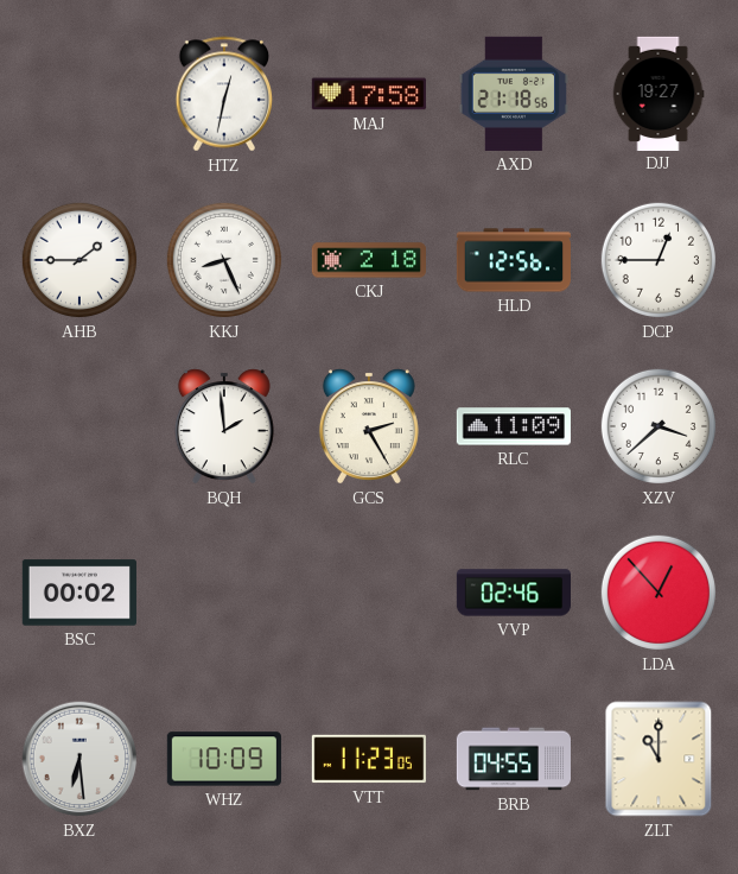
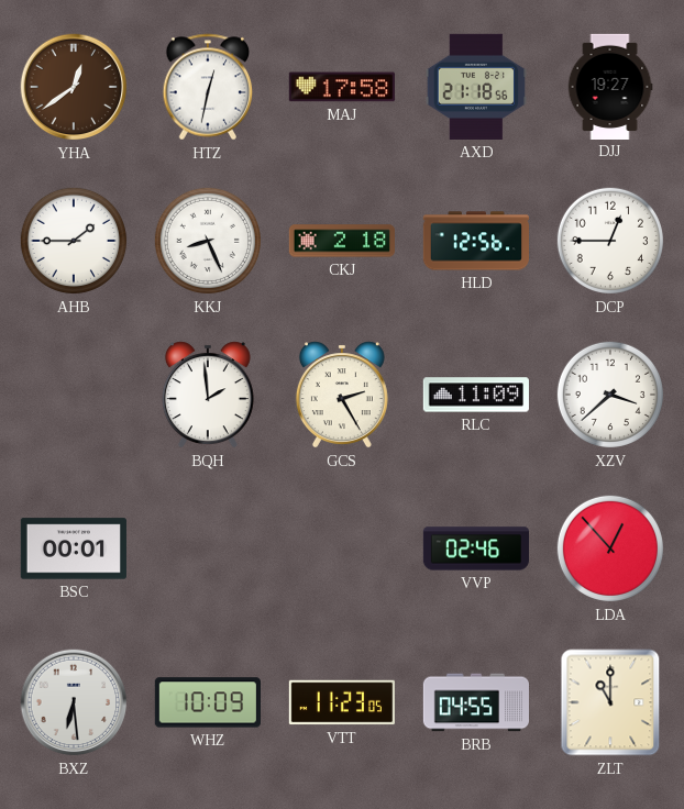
YHA: none -> 12:39 (74, 87)
BSC: 00:02 -> 00:01 (74, 548)
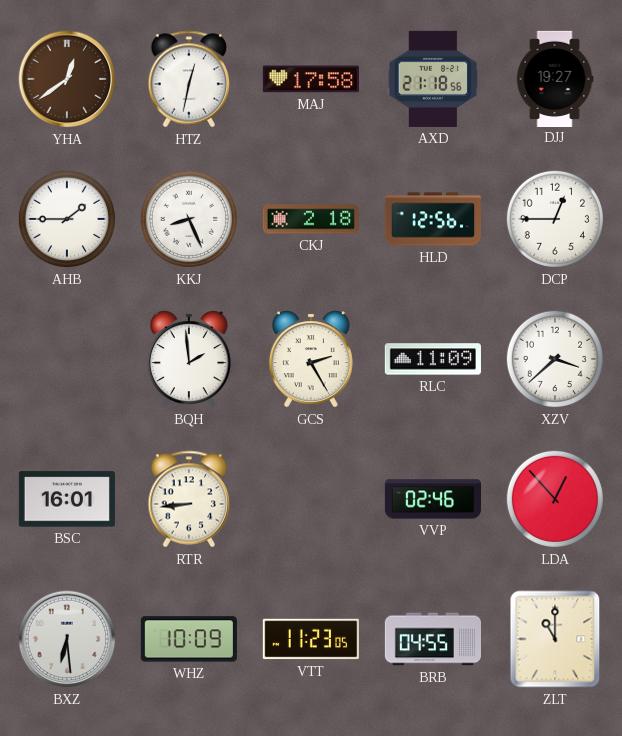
BSC: 00:01 -> 16:01 (67, 499)
RTR: none -> 8:44 (189, 499)
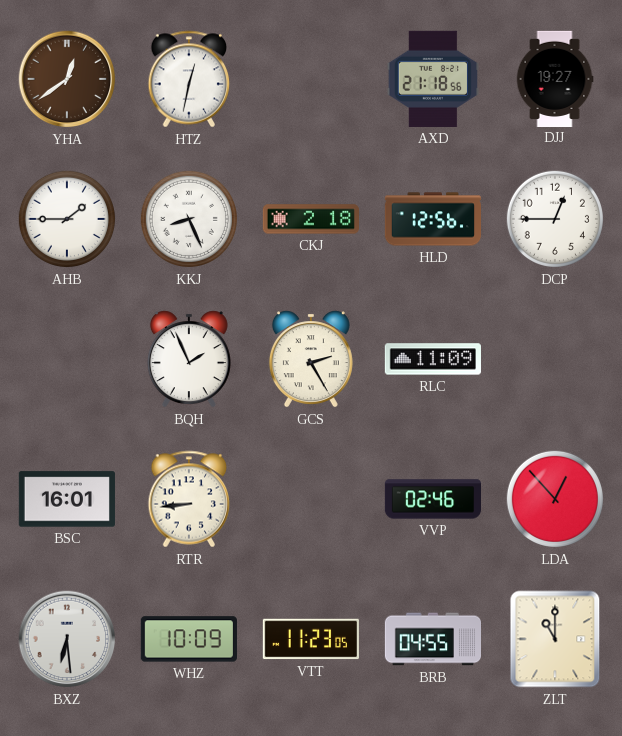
MAJ: 17:58 -> none (311, 79)
BQH: 1:59 -> 1:56 (189, 359)
XZV: 3:38 -> none (555, 359)
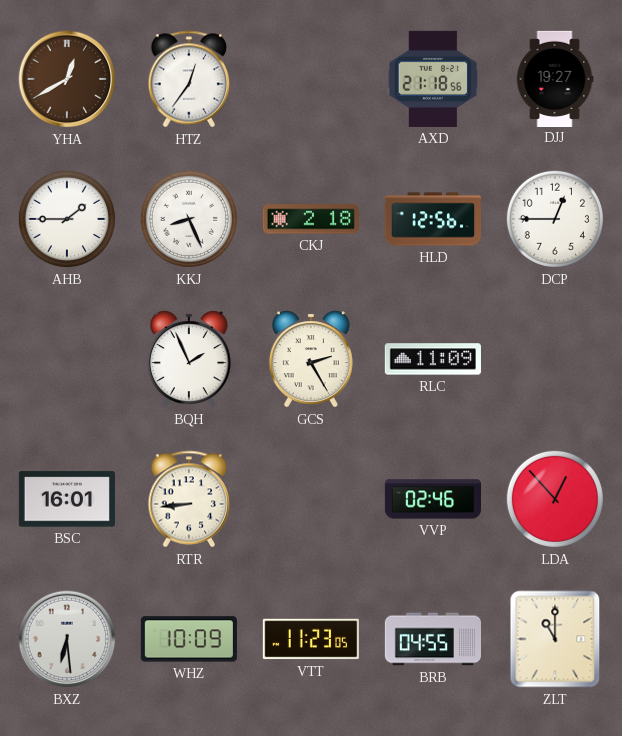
YHA: 12:39 -> 12:40 (67, 79)
HTZ: 12:32 -> 12:36 (189, 79)
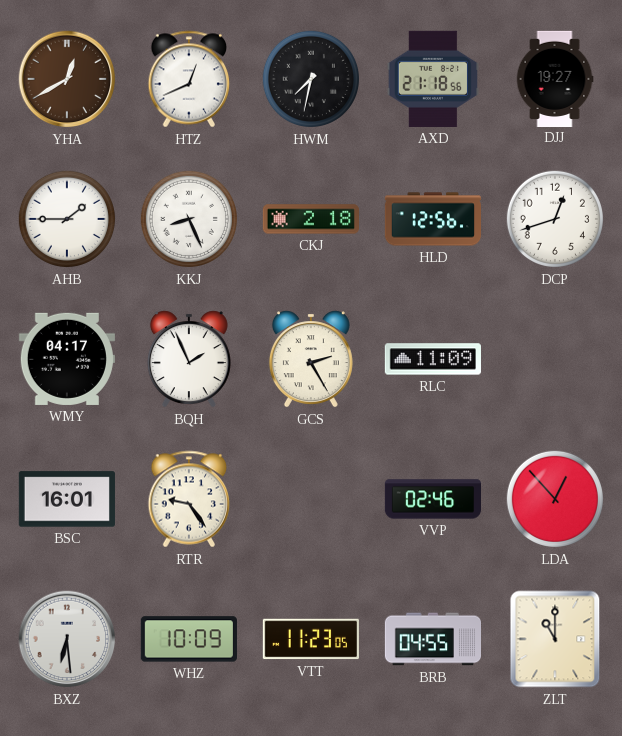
HTZ: 12:36 -> 12:41 (189, 79)
HWM: none -> 7:32 (311, 79)
DCP: 12:45 -> 12:42 (555, 219)
WMY: none -> 04:17 (67, 359)
RTR: 8:44 -> 9:24 (189, 499)
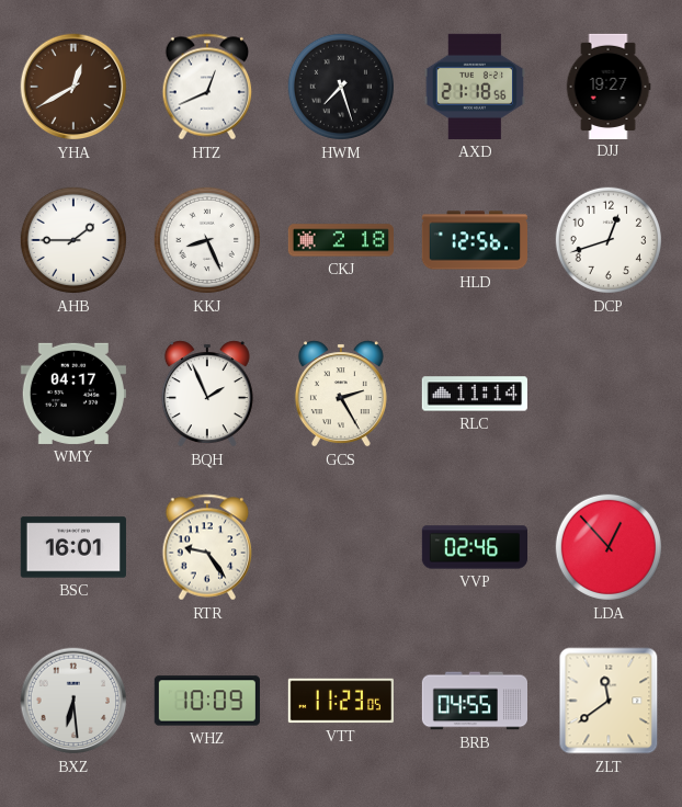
HWM: 7:32 -> 7:27 (341, 87)
RLC: 11:09 -> 11:14 (475, 394)
ZLT: 11:00 -> 11:39 (609, 701)
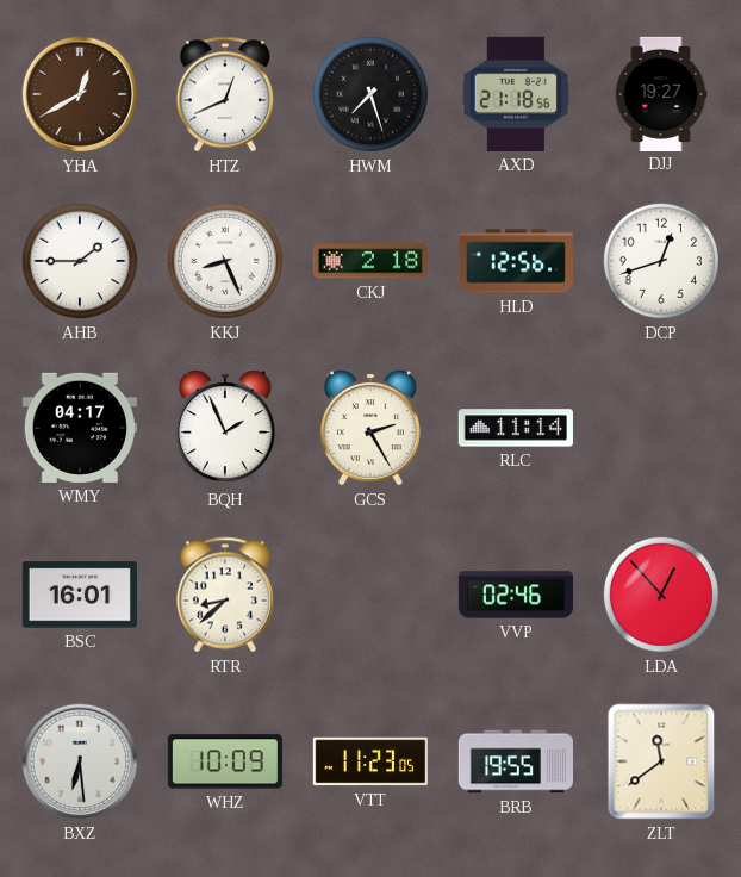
RTR: 9:24 -> 8:38 (225, 595)
BRB: 04:55 -> 19:55 (515, 761)
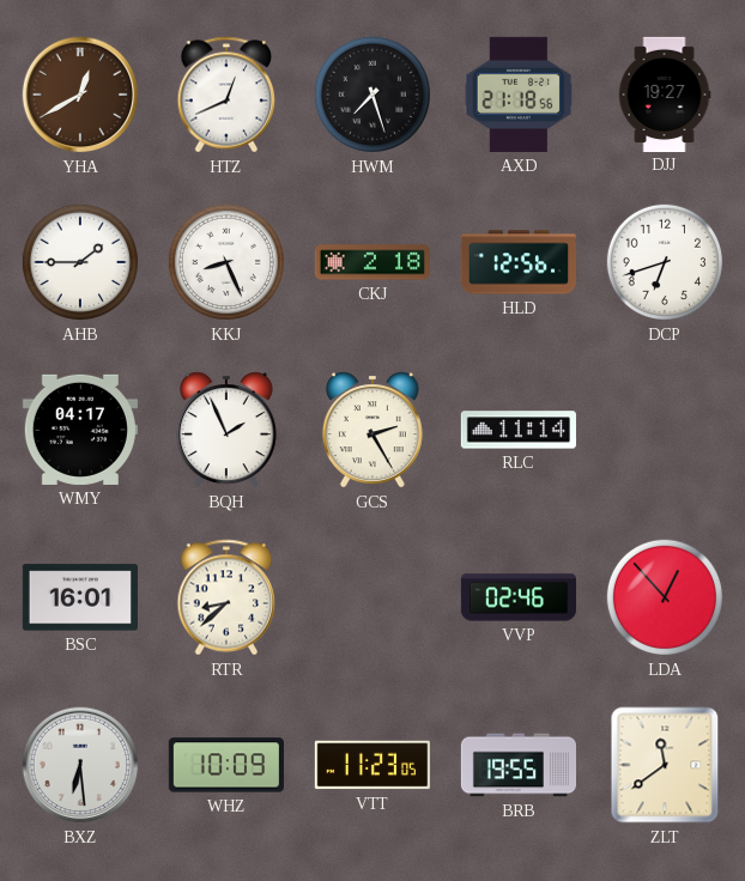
DCP: 12:42 -> 6:42 (665, 262)
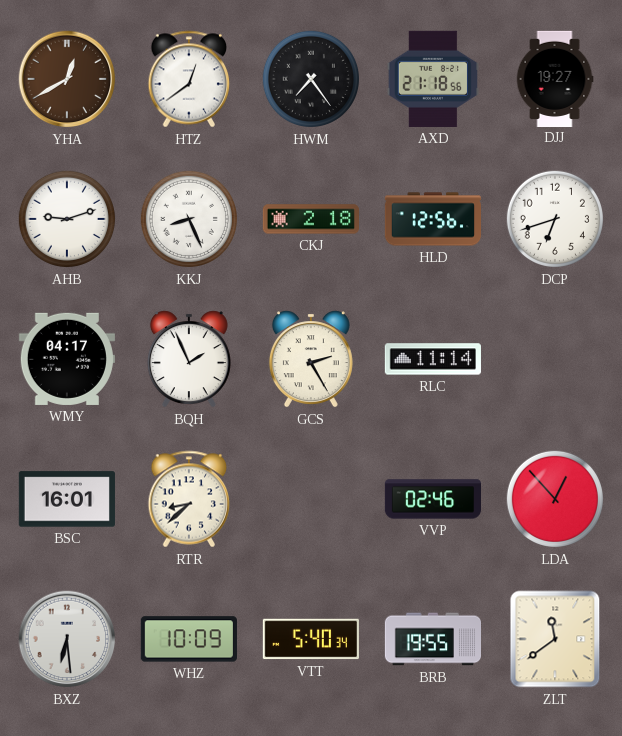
HTZ: 12:41 -> 12:39 (189, 79)
HWM: 7:27 -> 7:24 (311, 79)
AHB: 1:45 -> 9:12 (67, 219)
VTT: 11:23 -> 5:40 (311, 639)
